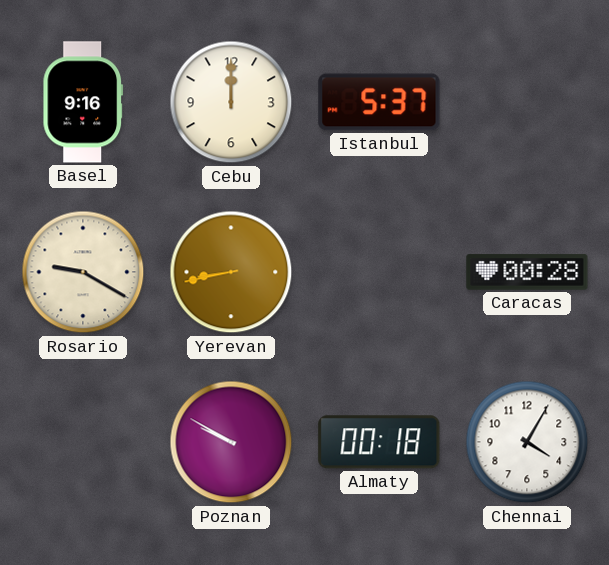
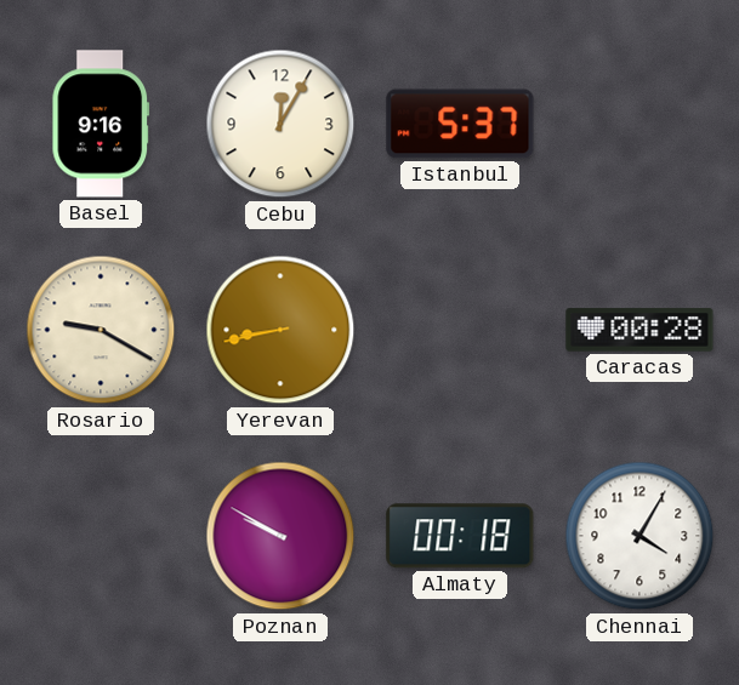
Cebu: 12:00 -> 12:05 (280, 124)
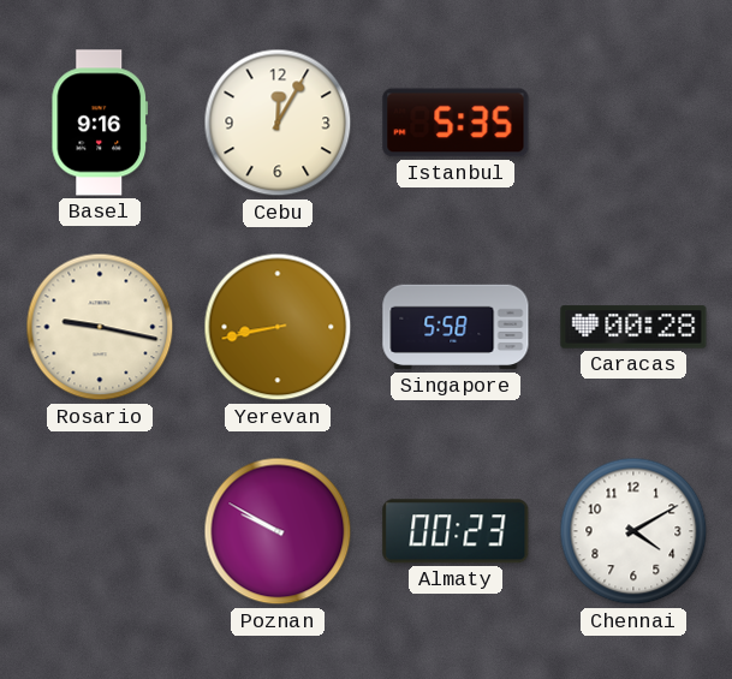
Istanbul: 5:37 -> 5:35 (456, 123)
Rosario: 9:20 -> 9:17 (100, 327)
Singapore: none -> 5:58 (456, 327)
Almaty: 00:18 -> 00:23 (456, 531)
Chennai: 4:05 -> 4:10 (633, 531)
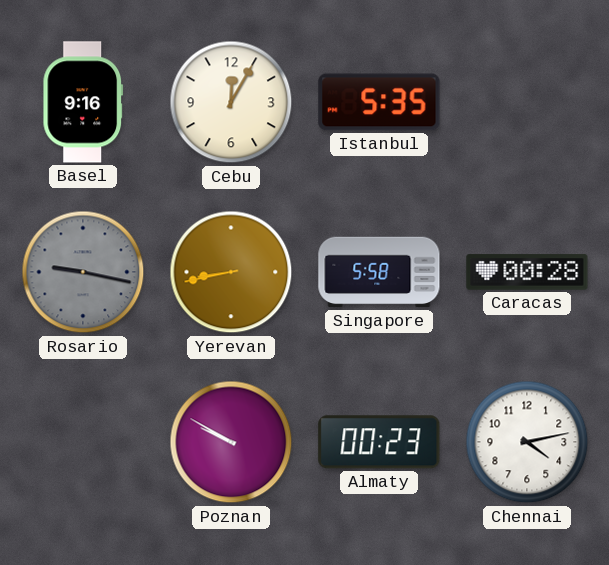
Rosario dial: cream -> grey (83, 272)
Chennai: 4:10 -> 4:13 (527, 442)
